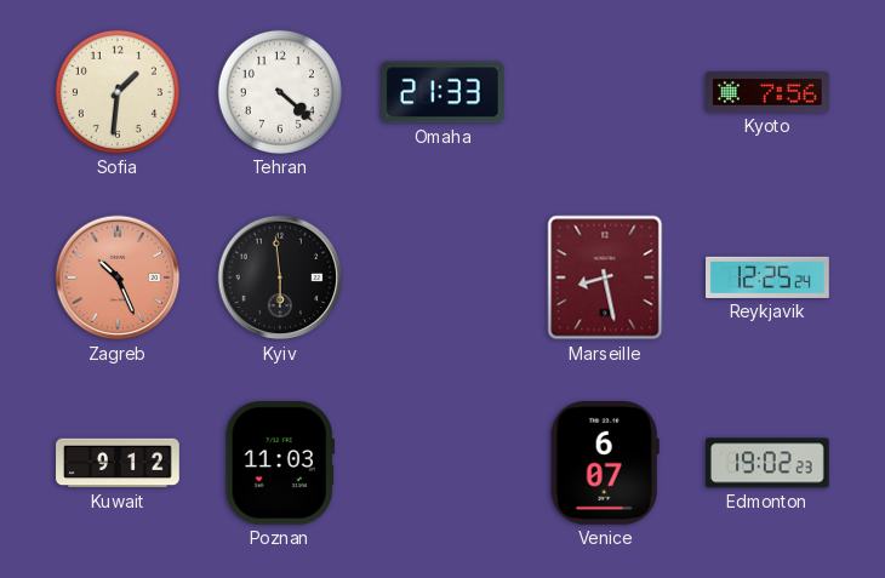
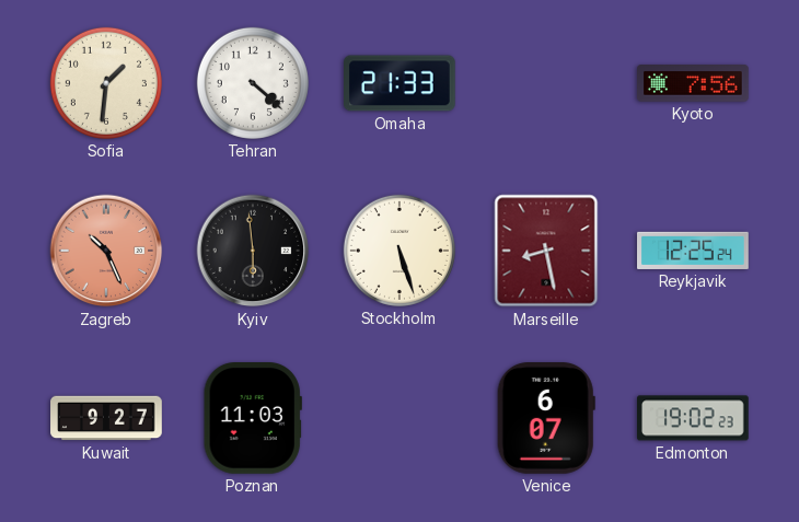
Stockholm: none -> 5:27 (399, 251)
Kuwait: 9:12 -> 9:27 (106, 418)
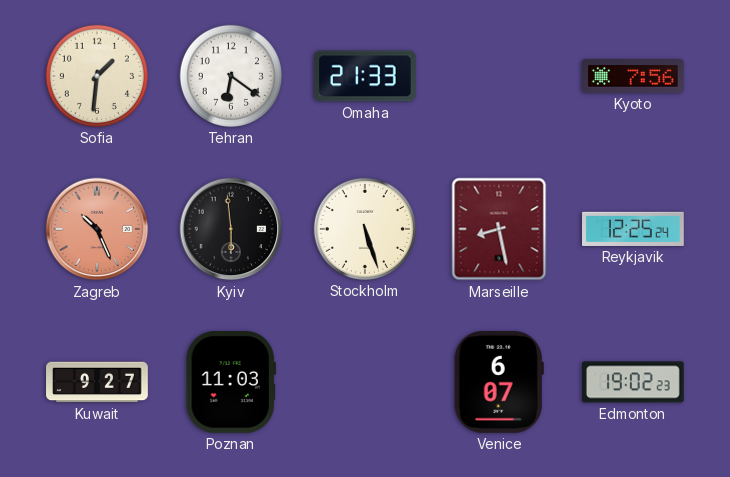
Tehran: 4:22 -> 6:21 (231, 76)
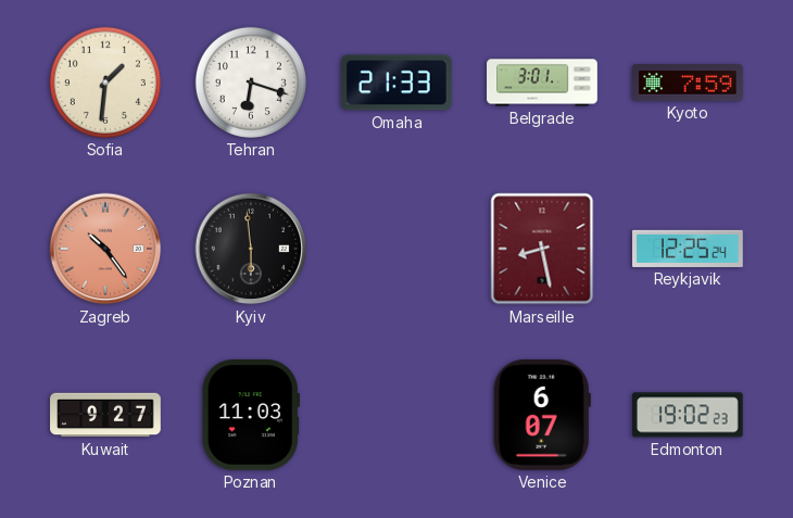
Tehran: 6:21 -> 6:18 (251, 83)
Belgrade: none -> 3:01 (542, 83)
Kyoto: 7:56 -> 7:59 (689, 84)
Zagreb: 10:26 -> 10:24 (105, 249)
Stockholm: 5:27 -> none (365, 229)
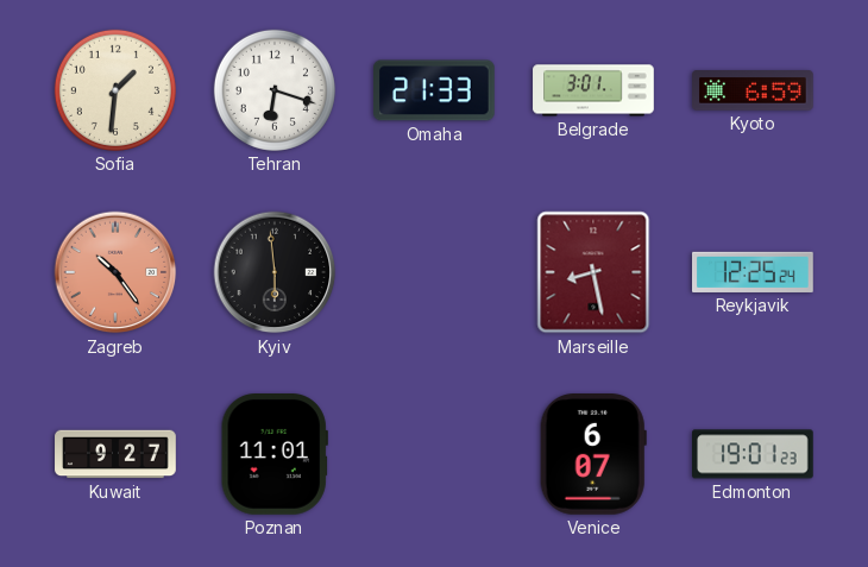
Kyoto: 7:59 -> 6:59 (754, 92)
Poznan: 11:03 -> 11:01 (275, 455)
Edmonton: 19:02 -> 19:01 (754, 454)
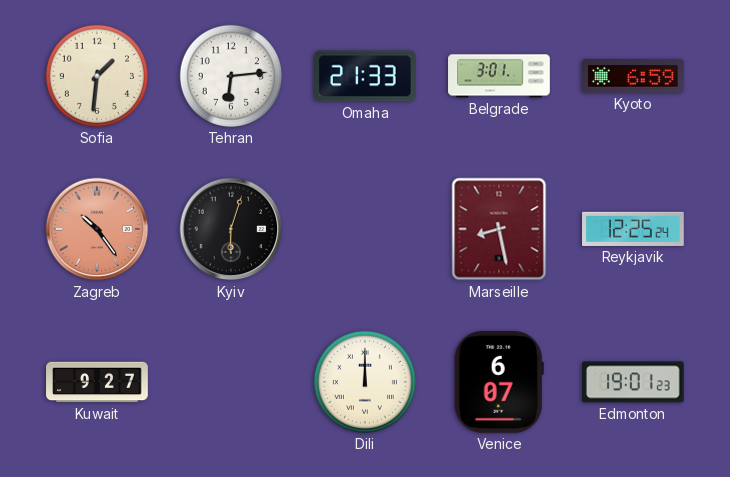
Tehran: 6:18 -> 6:14 (231, 76)
Kyiv: 5:59 -> 6:03 (231, 229)
Poznan: 11:01 -> none (275, 455)
Dili: none -> 12:00 (365, 382)
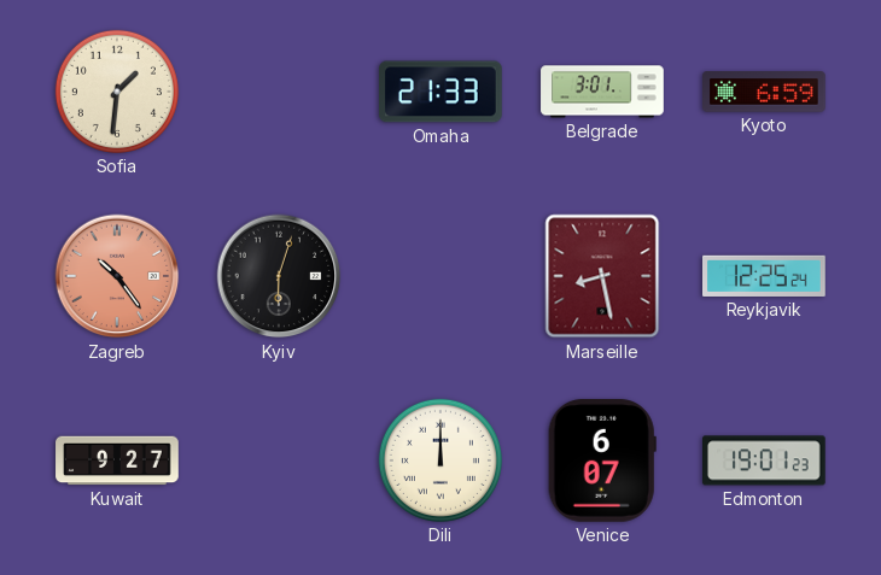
Tehran: 6:14 -> none (231, 76)
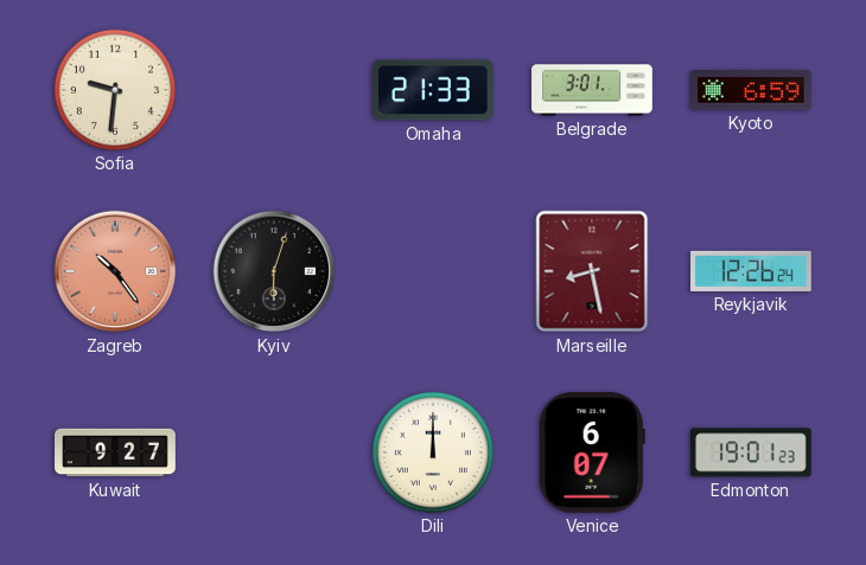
Sofia: 1:31 -> 9:31 (115, 90)
Reykjavik: 12:25 -> 12:26 (752, 271)
